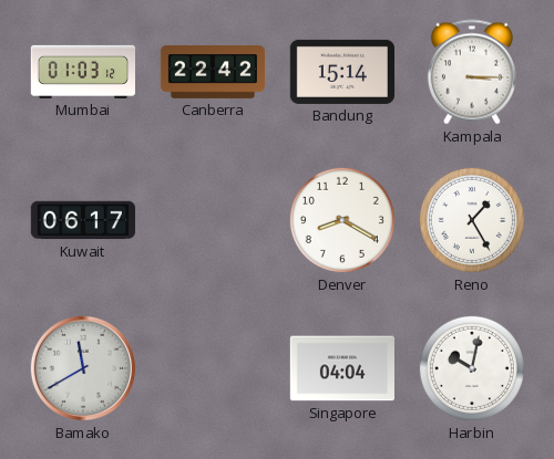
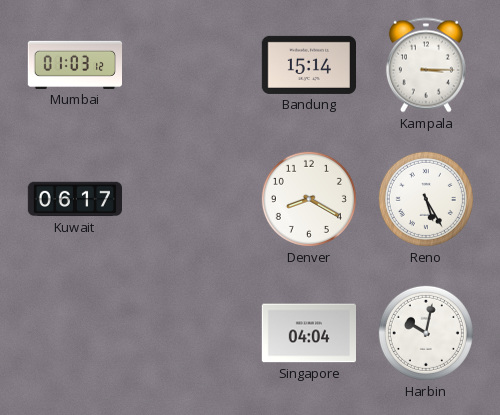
Canberra: 22:42 -> none (213, 73)
Reno: 1:25 -> 5:25 (426, 199)
Bamako: 11:40 -> none (83, 368)
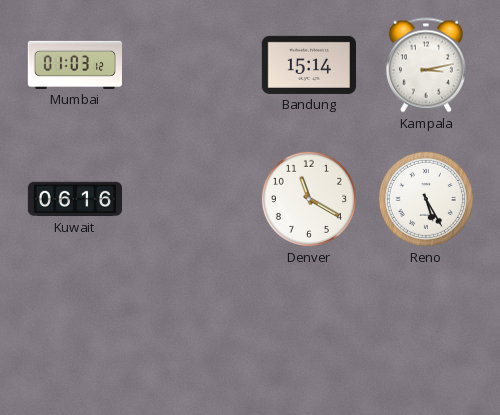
Kampala: 3:15 -> 3:13 (426, 65)
Kuwait: 06:17 -> 06:16 (74, 199)
Denver: 8:20 -> 11:20 (309, 199)
Singapore: 04:04 -> none (308, 333)
Harbin: 10:02 -> none (426, 333)
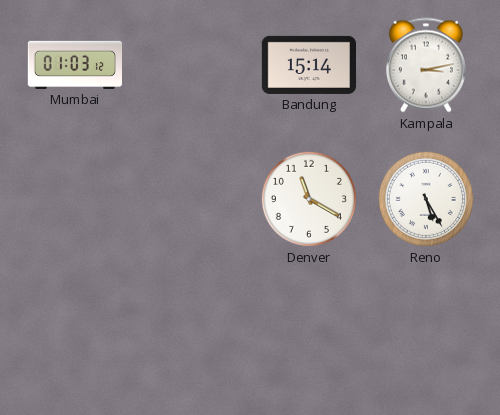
Kuwait: 06:16 -> none (74, 199)
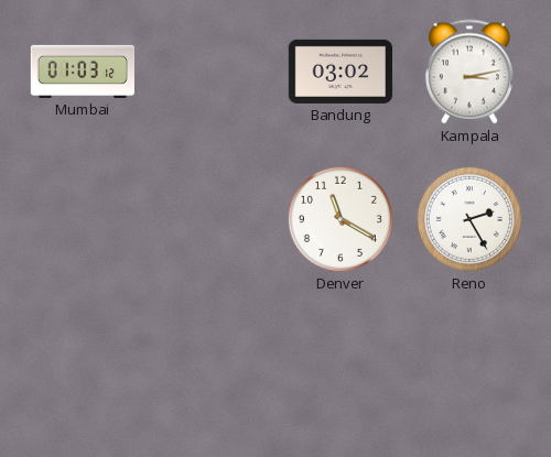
Bandung: 15:14 -> 03:02 (339, 72)
Reno: 5:25 -> 2:25 (469, 219)
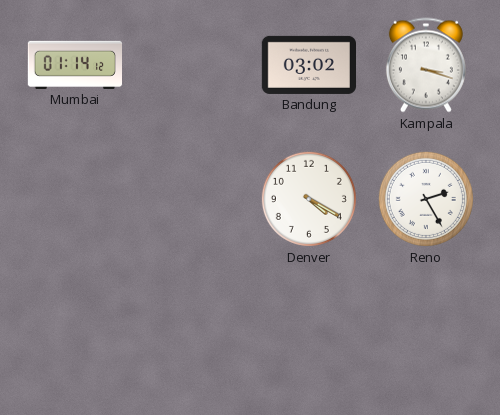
Mumbai: 01:03 -> 01:14 (74, 65)
Kampala: 3:13 -> 3:18 (426, 65)
Denver: 11:20 -> 4:20 (309, 199)
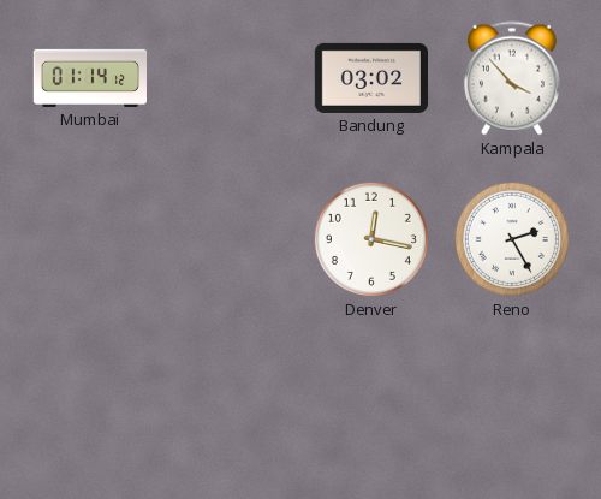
Kampala: 3:18 -> 3:53 (512, 78)
Denver: 4:20 -> 12:17 (371, 239)
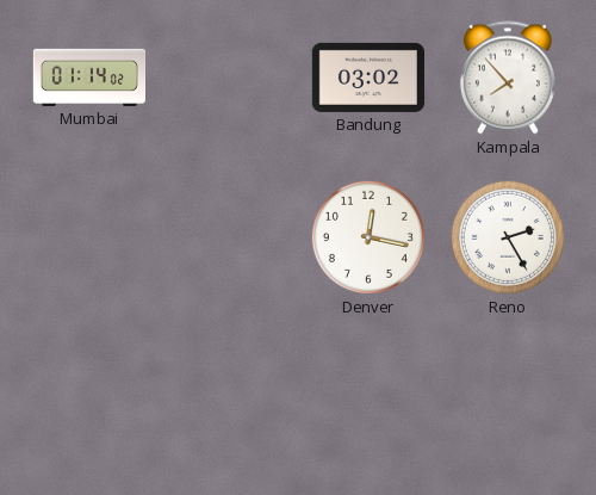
Mumbai: 01:14:12 -> 01:14:02 (88, 78)
Kampala: 3:53 -> 7:53 (508, 78)
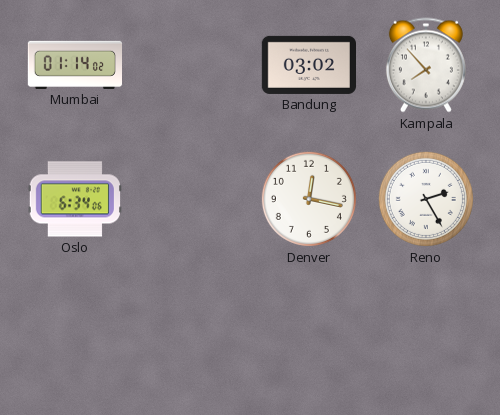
Oslo: none -> 6:34 (75, 199)
